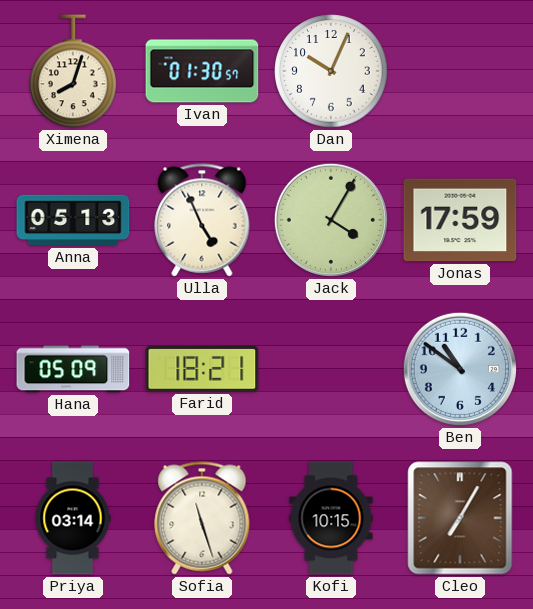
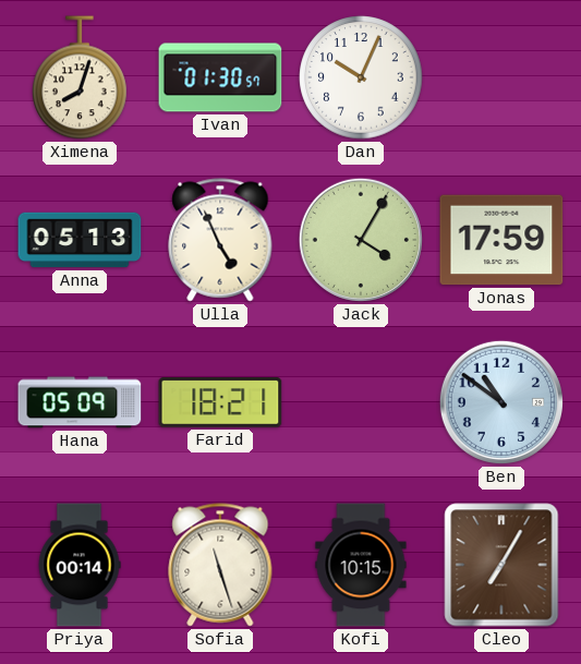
Priya: 03:14 -> 00:14 (80, 565)
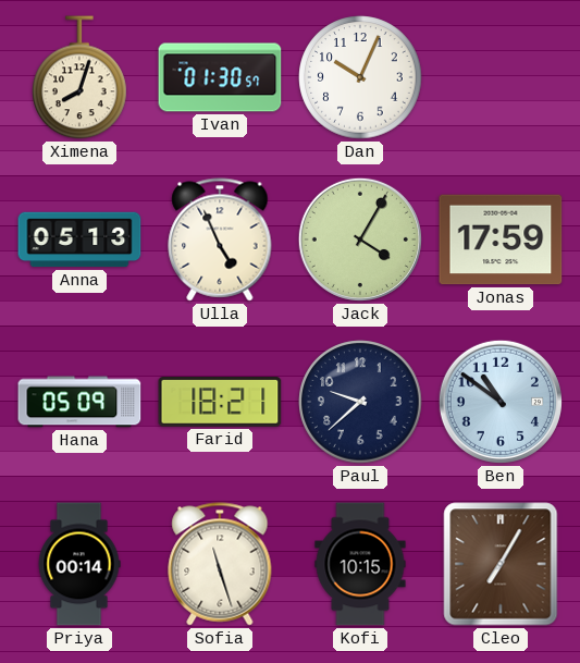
Paul: none -> 9:38 (360, 402)
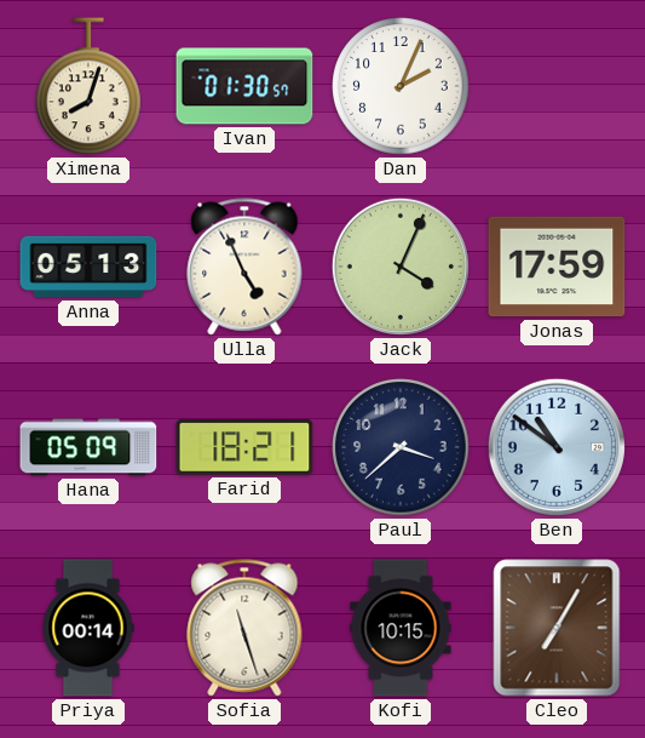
Dan: 10:04 -> 2:04 (401, 86)
Jack: 4:05 -> 4:04 (401, 267)
Paul: 9:38 -> 3:38 (401, 447)
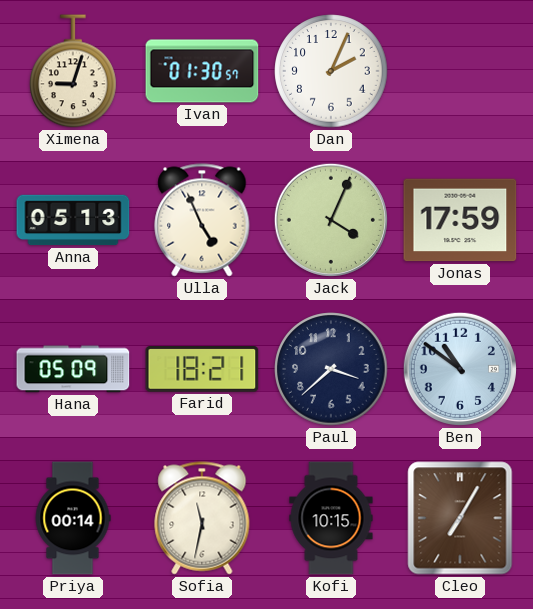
Ximena: 8:03 -> 9:03 (74, 71)
Sofia: 11:27 -> 11:32 (202, 518)
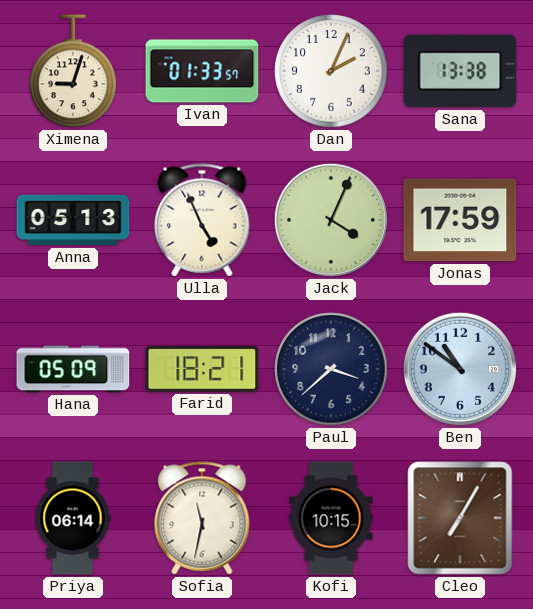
Ivan: 01:30 -> 01:33 (202, 71)
Sana: none -> 13:38 (460, 71)
Priya: 00:14 -> 06:14 (73, 518)
